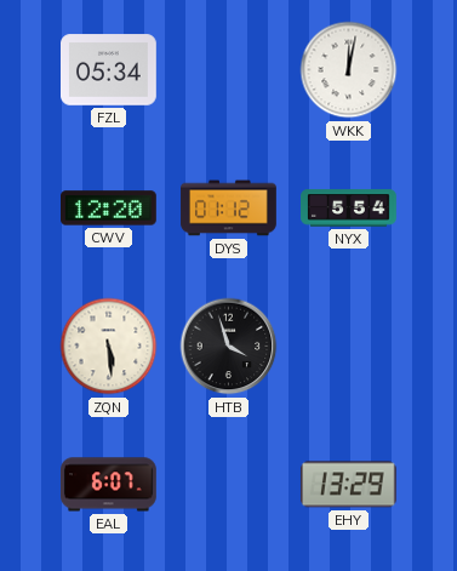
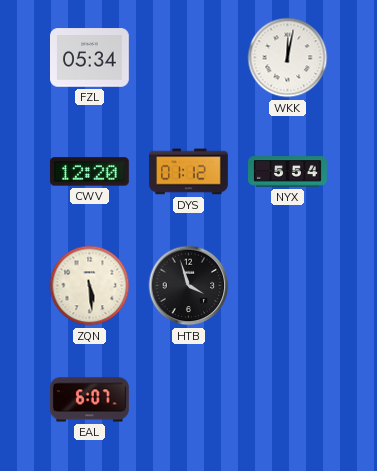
EHY: 13:29 -> none (348, 485)
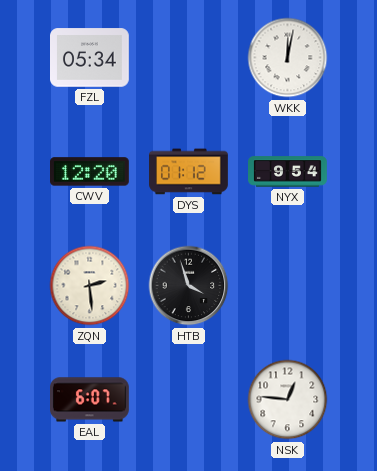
NYX: 5:54 -> 9:54 (288, 172)
ZQN: 5:29 -> 2:29 (90, 286)
NSK: none -> 12:46 (288, 400)
